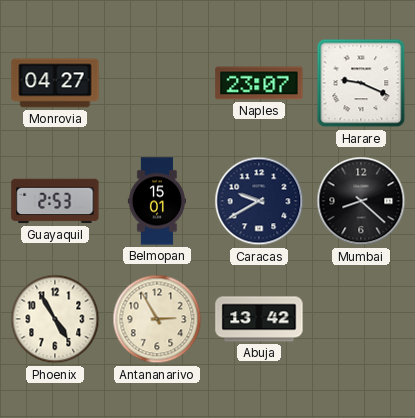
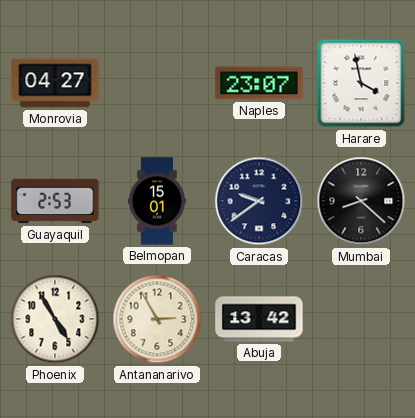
Harare: 9:19 -> 3:58 (361, 83)
Caracas: 9:40 -> 9:39 (259, 201)
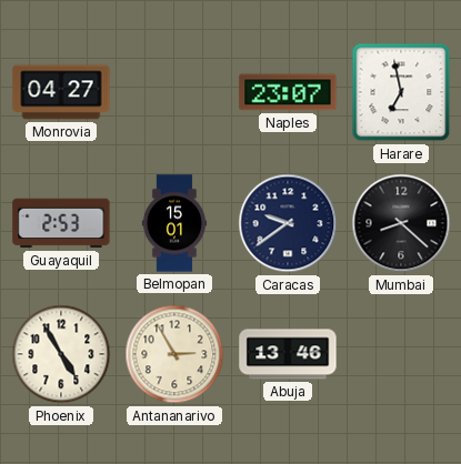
Harare: 3:58 -> 6:58 (401, 92)
Abuja: 13:42 -> 13:46 (288, 354)
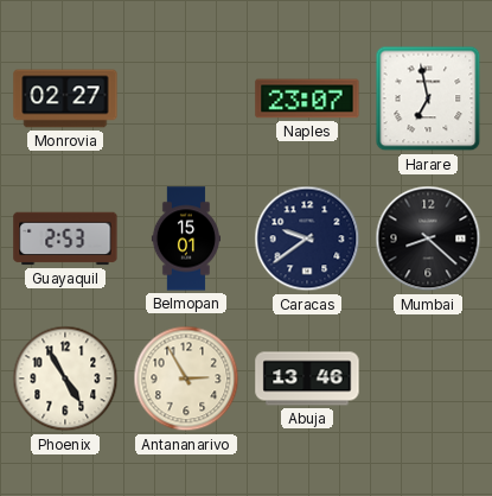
Monrovia: 04:27 -> 02:27 (65, 98)
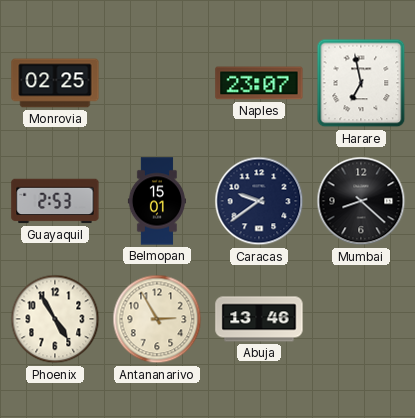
Monrovia: 02:27 -> 02:25 (55, 83)
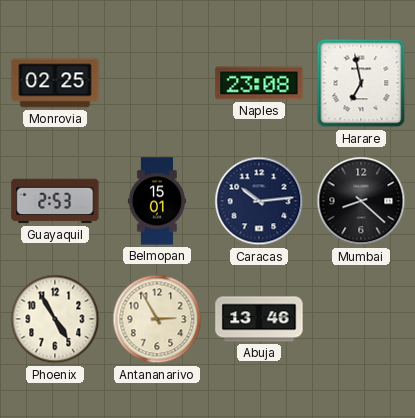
Naples: 23:07 -> 23:08 (259, 83)
Caracas: 9:39 -> 10:14 (259, 201)
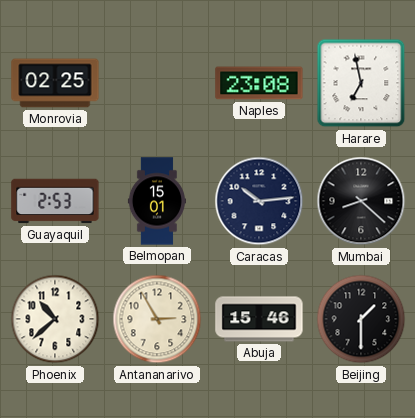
Phoenix: 4:55 -> 10:38 (55, 319)
Abuja: 13:46 -> 15:46 (259, 319)
Beijing: none -> 1:30 (361, 319)
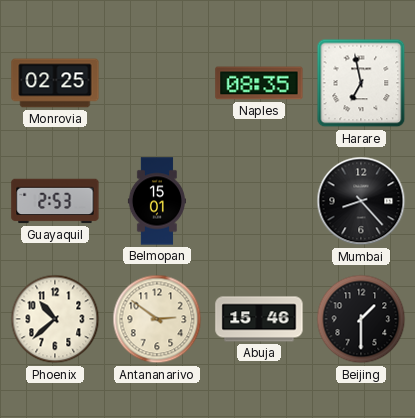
Naples: 23:08 -> 08:35 (259, 83)
Caracas: 10:14 -> none (259, 201)
Mumbai: 8:22 -> 8:23 (361, 201)
Antananarivo: 2:55 -> 2:51 (157, 319)
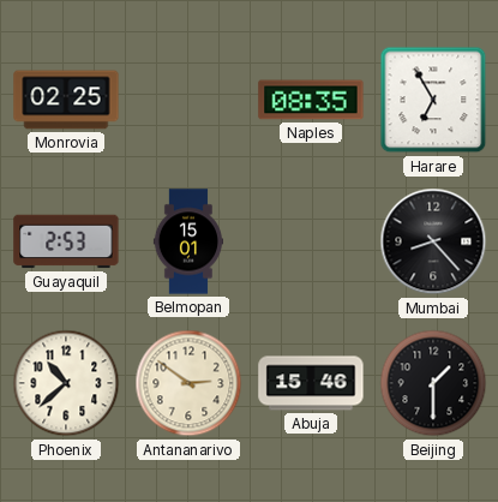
Harare: 6:58 -> 6:55 (433, 100)
